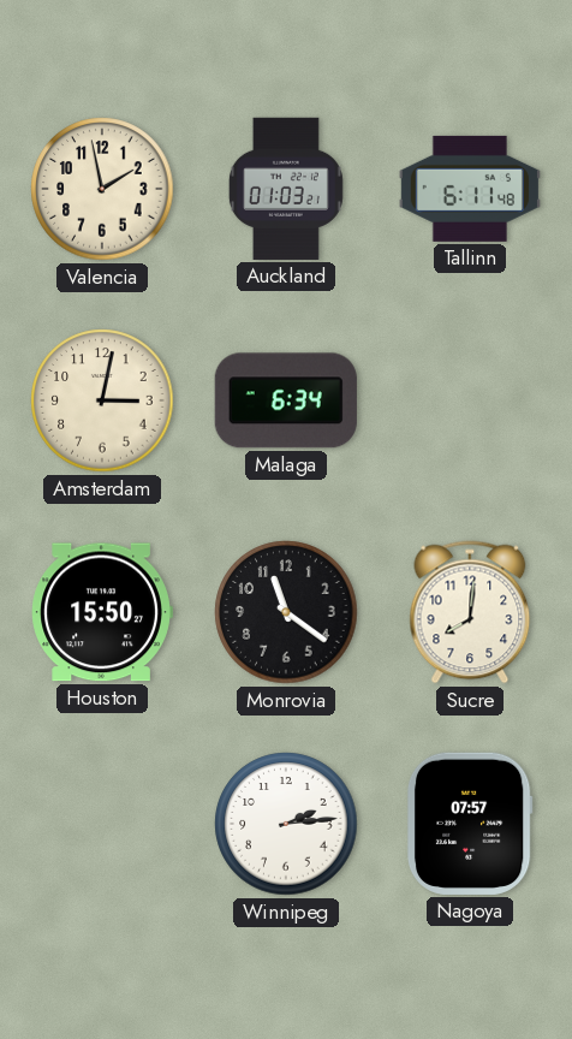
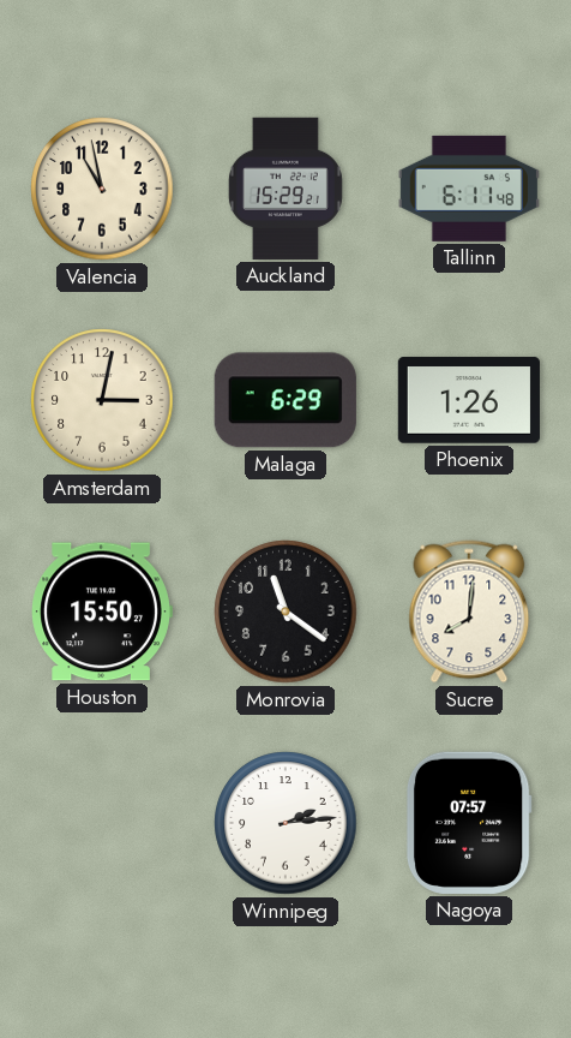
Valencia: 1:58 -> 10:58 (102, 189)
Auckland: 01:03 -> 15:29 (285, 189)
Malaga: 6:34 -> 6:29 (285, 400)
Phoenix: none -> 1:26 (469, 400)
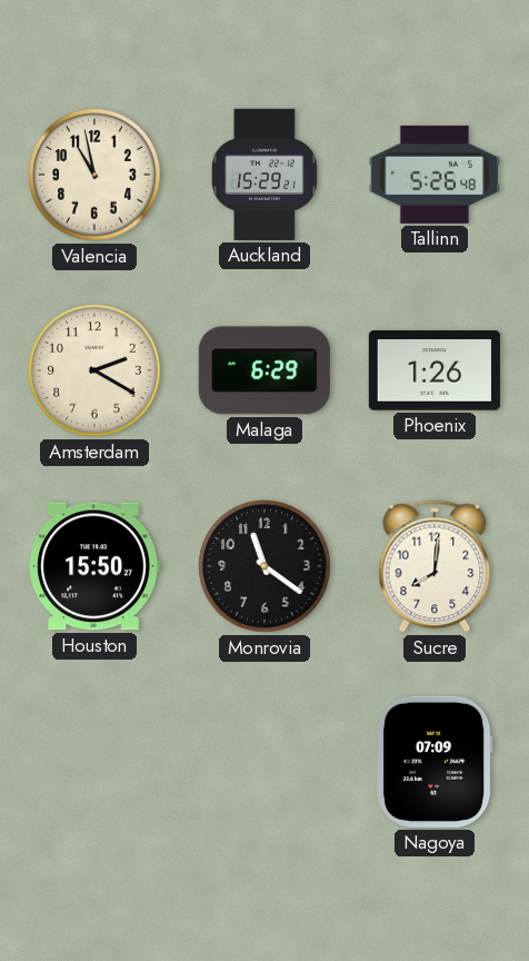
Tallinn: 6:11 -> 5:26 (435, 175)
Amsterdam: 3:02 -> 2:20 (94, 370)
Winnipeg: 2:14 -> none (285, 823)
Nagoya: 07:57 -> 07:09 (435, 762)
